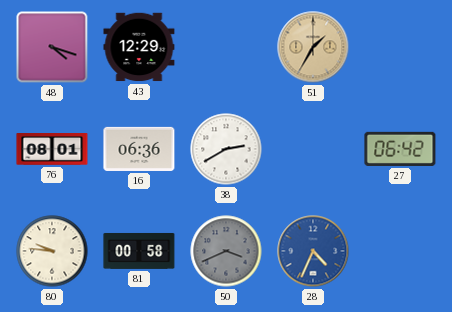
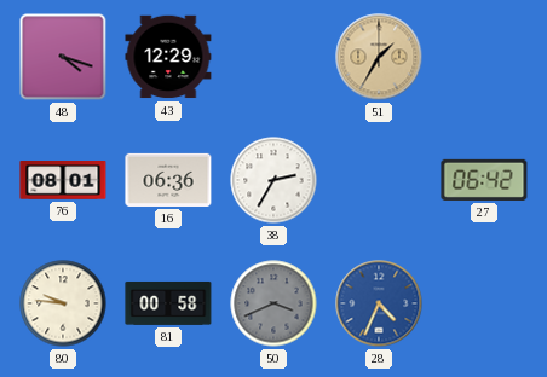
38: 2:40 -> 2:35 (273, 180)
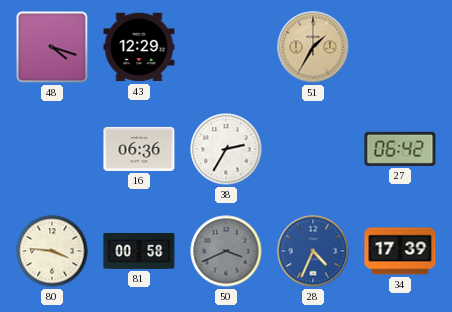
76: 08:01 -> none (63, 181)
80: 9:46 -> 3:46 (52, 251)
34: none -> 17:39 (400, 251)
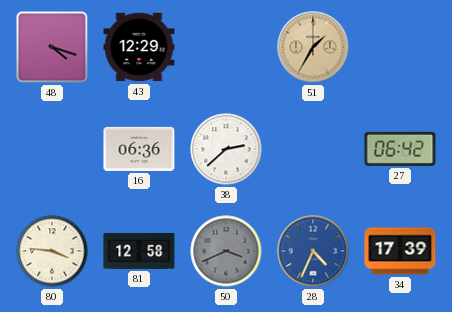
38: 2:35 -> 2:38 (226, 149)
81: 00:58 -> 12:58 (139, 251)
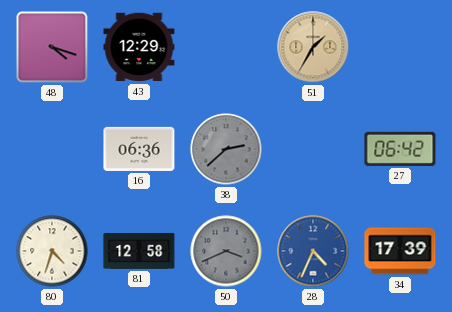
38 dial: white -> grey (226, 149)
80: 3:46 -> 4:33 (52, 251)
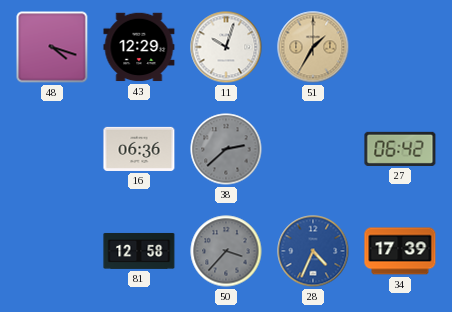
11: none -> 10:03 (226, 47)
80: 4:33 -> none (52, 251)
50: 3:41 -> 3:37 (226, 251)
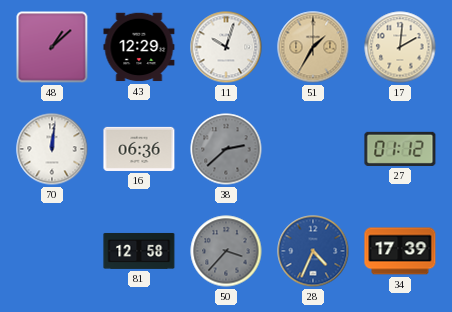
48: 4:18 -> 1:08 (52, 47)
17: none -> 2:01 (400, 47)
70: none -> 12:01 (52, 149)
27: 06:42 -> 01:12 (400, 149)
